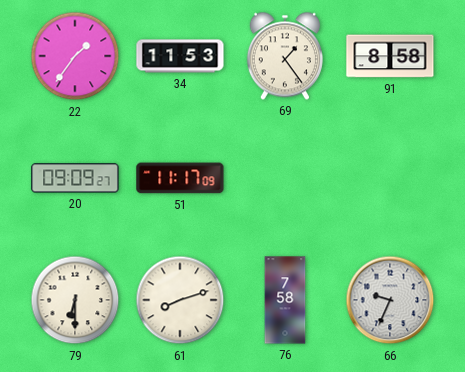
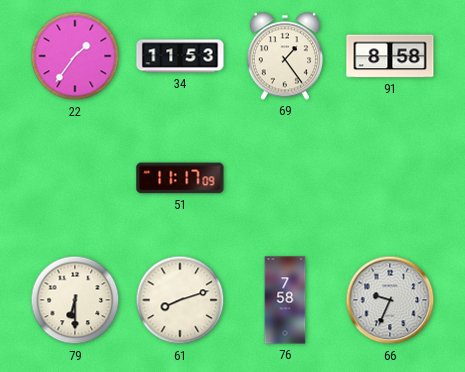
20: 09:09 -> none (75, 178)
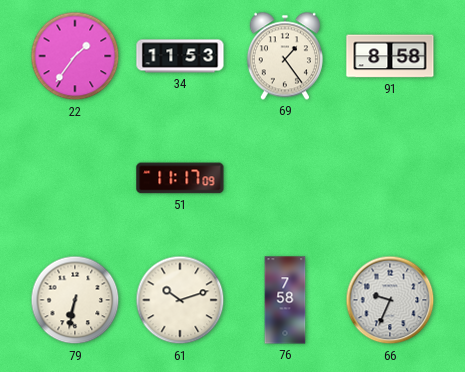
79: 6:30 -> 6:32 (75, 300)
61: 8:12 -> 10:12 (180, 300)
